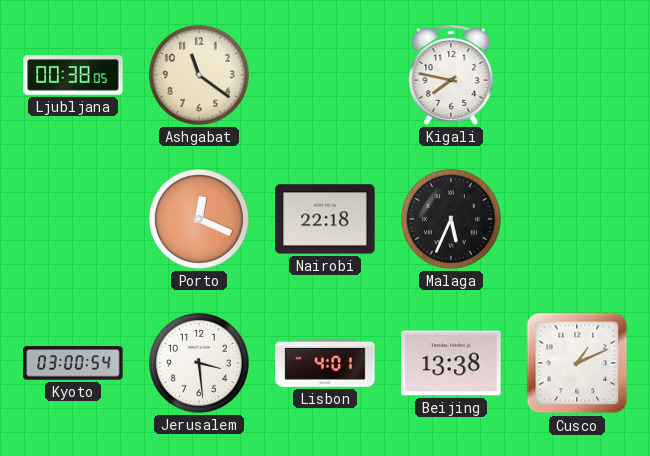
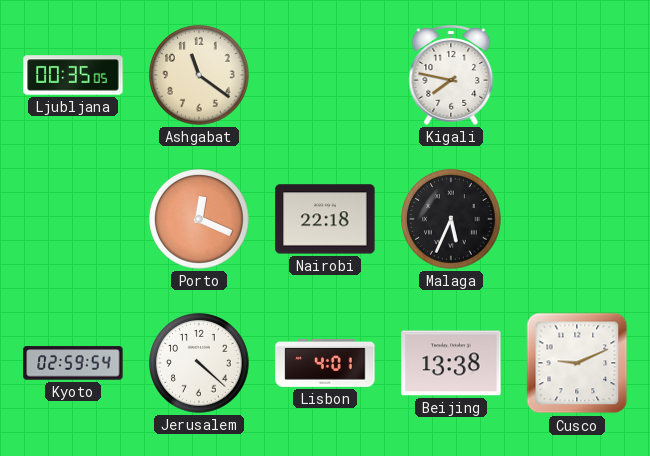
Ljubljana: 00:38 -> 00:35 (73, 75)
Kyoto: 03:00 -> 02:59 (73, 363)
Jerusalem: 3:29 -> 4:22 (199, 363)
Cusco: 1:11 -> 9:11 (577, 363)
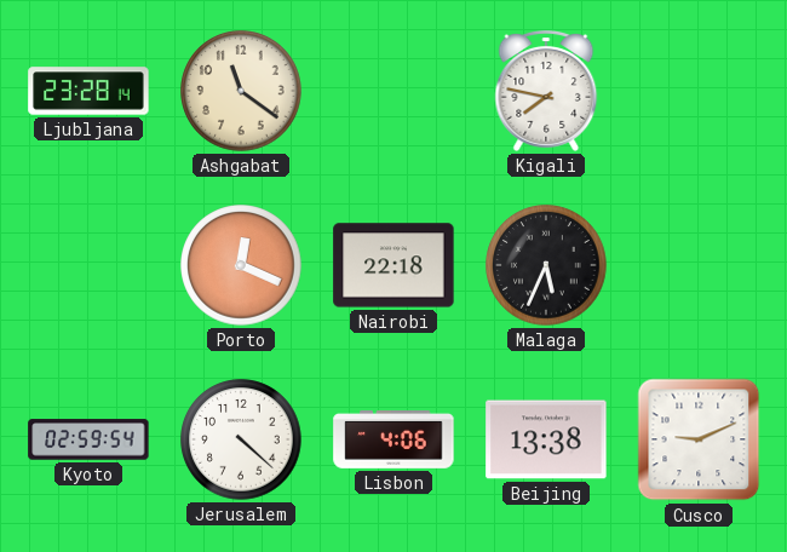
Ljubljana: 00:35 -> 23:28 (88, 91)
Lisbon: 4:01 -> 4:06 (393, 439)
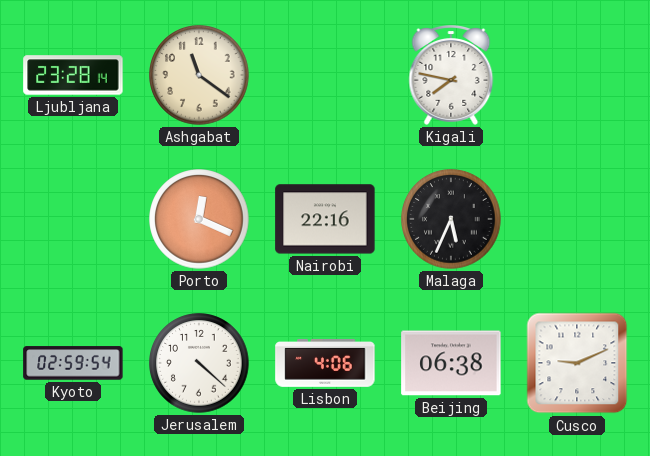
Nairobi: 22:18 -> 22:16 (325, 219)
Beijing: 13:38 -> 06:38 (451, 363)
